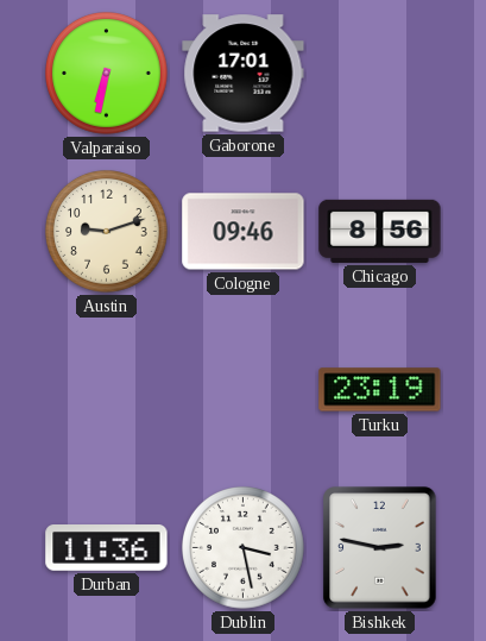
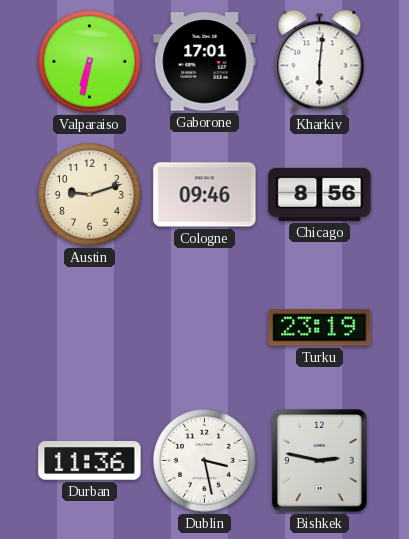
Kharkiv: none -> 6:01 (320, 62)
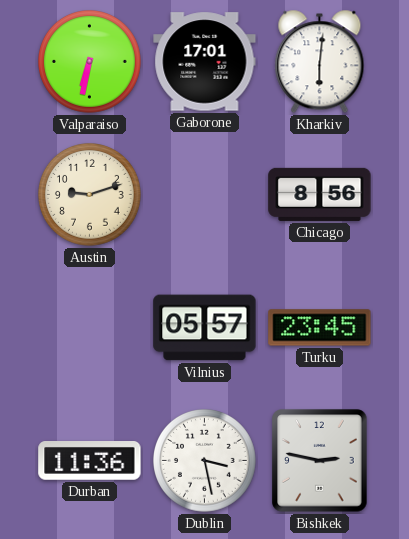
Cologne: 09:46 -> none (205, 195)
Vilnius: none -> 05:57 (205, 328)
Turku: 23:19 -> 23:45 (320, 328)
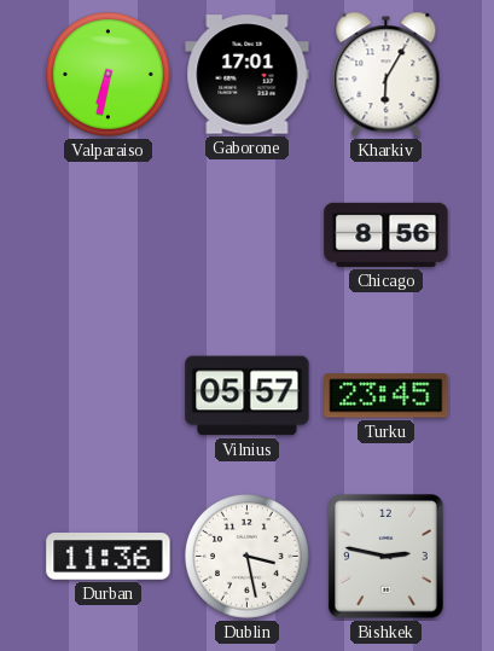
Kharkiv: 6:01 -> 6:05 (387, 75)
Austin: 9:12 -> none (90, 195)
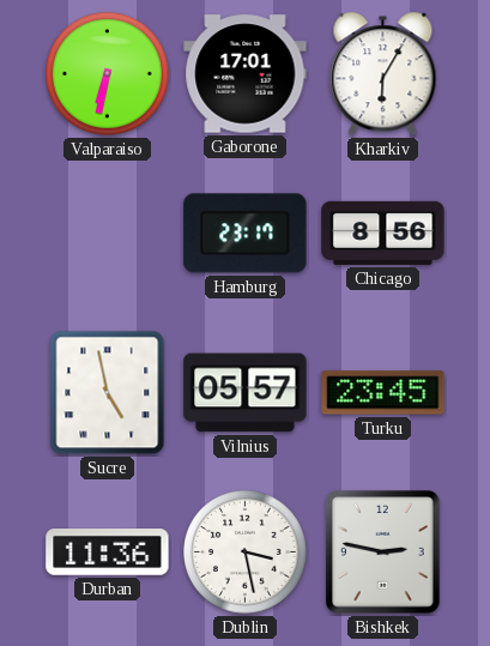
Hamburg: none -> 23:17 (246, 234)
Sucre: none -> 4:58 (108, 393)
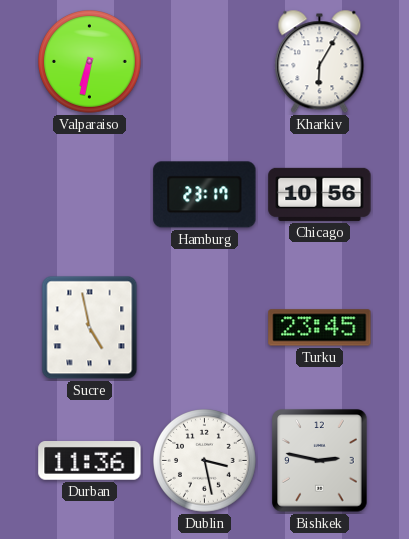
Gaborone: 17:01 -> none (246, 74)
Chicago: 8:56 -> 10:56 (320, 194)
Vilnius: 05:57 -> none (246, 393)
